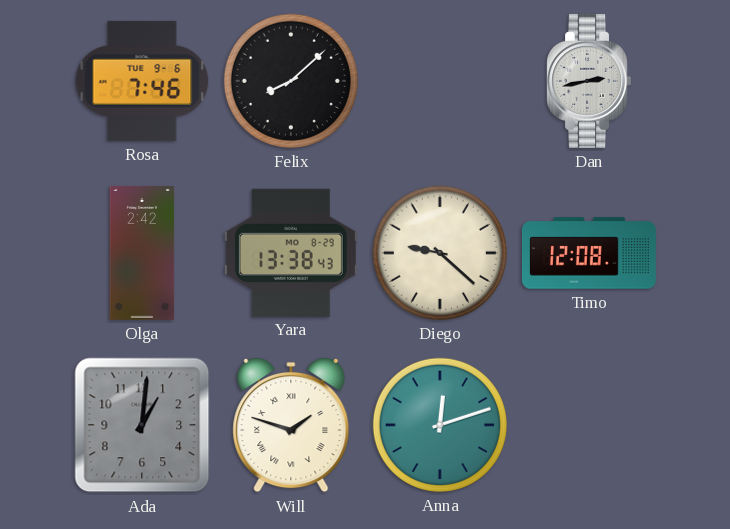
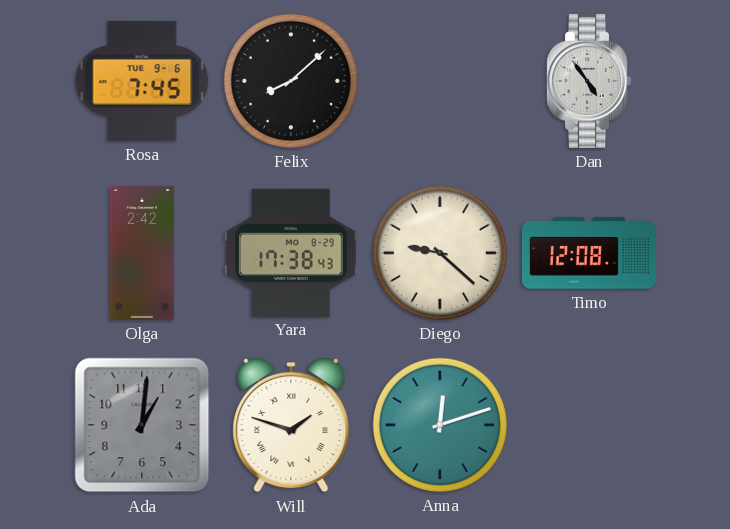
Rosa: 7:46 -> 7:45 (142, 81)
Dan: 2:43 -> 4:54 (588, 81)
Yara: 13:38 -> 17:38 (291, 252)
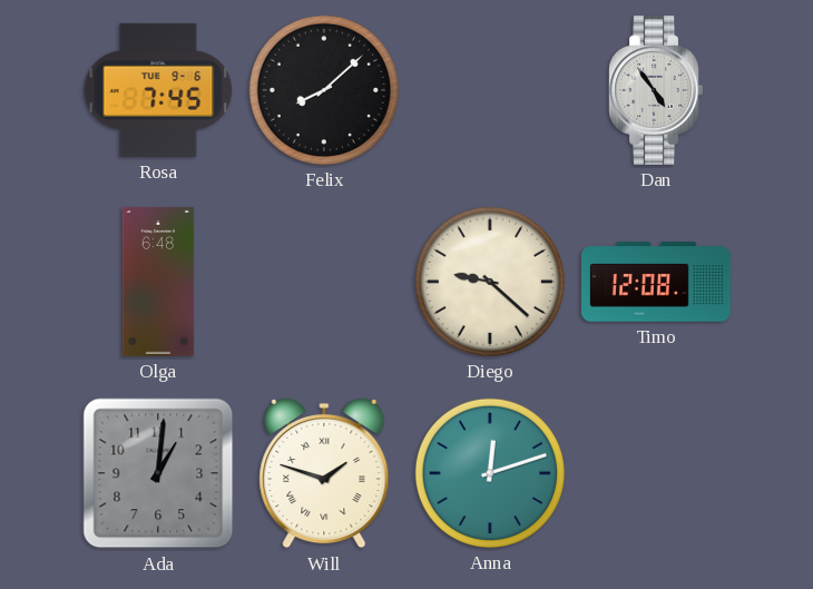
Olga: 2:42 -> 6:48 (158, 282)
Yara: 17:38 -> none (291, 252)
